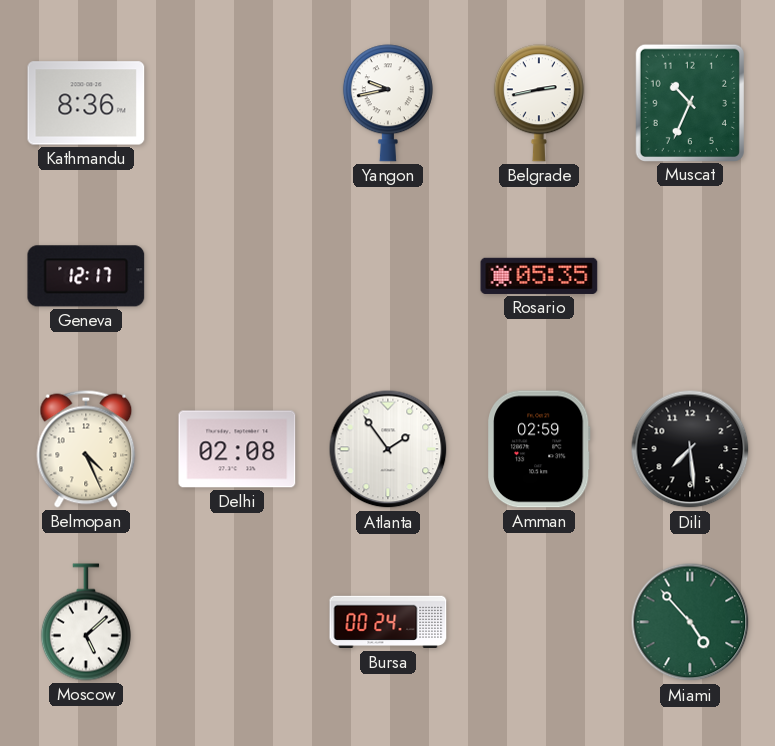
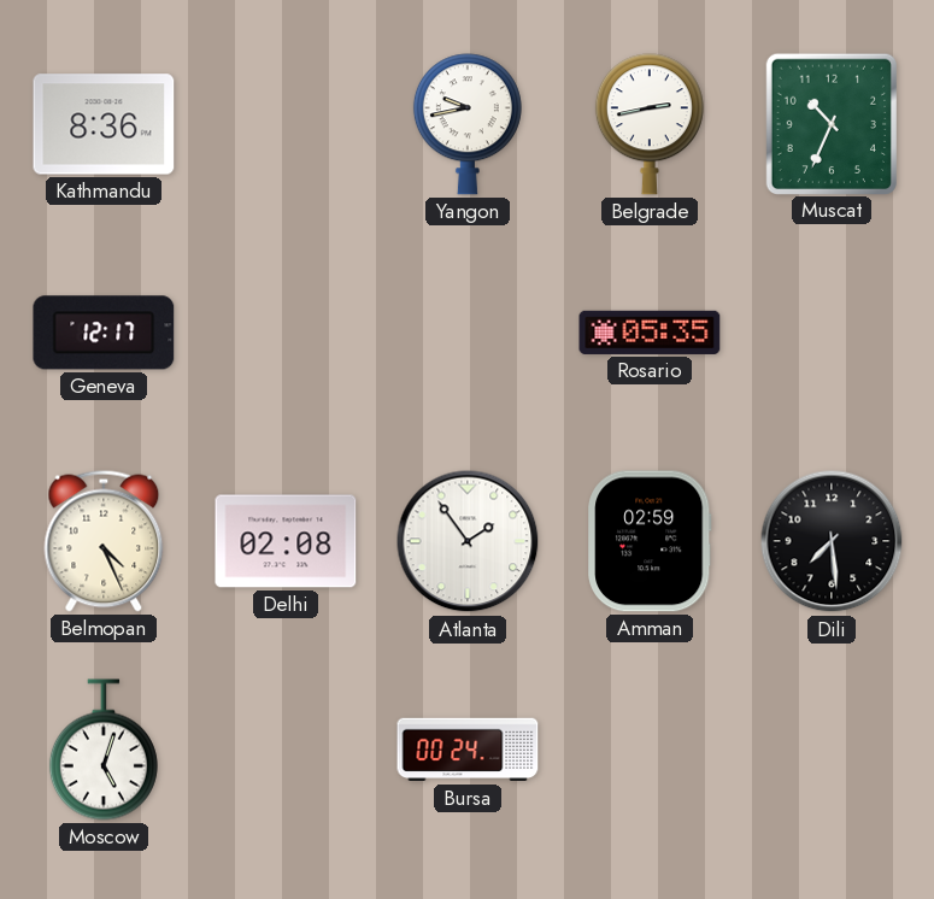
Moscow: 5:08 -> 5:03 (104, 750)
Miami: 4:53 -> none (690, 622)
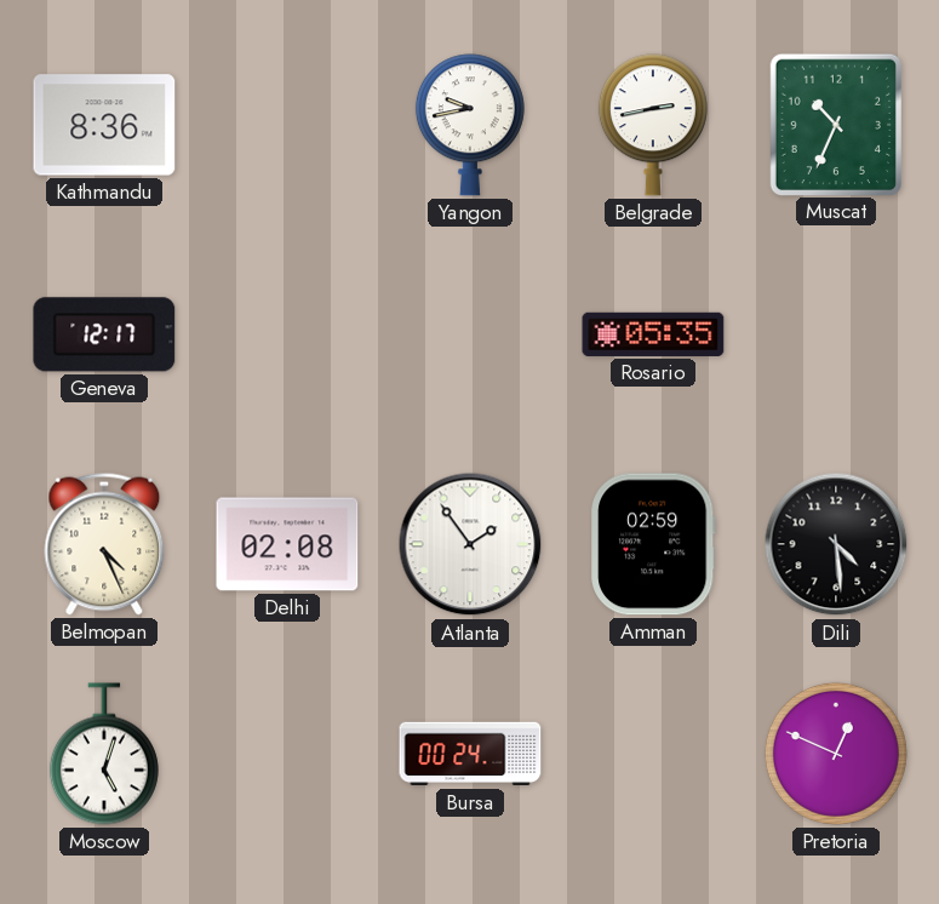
Dili: 7:29 -> 4:29 (836, 544)
Pretoria: none -> 12:49 (836, 754)
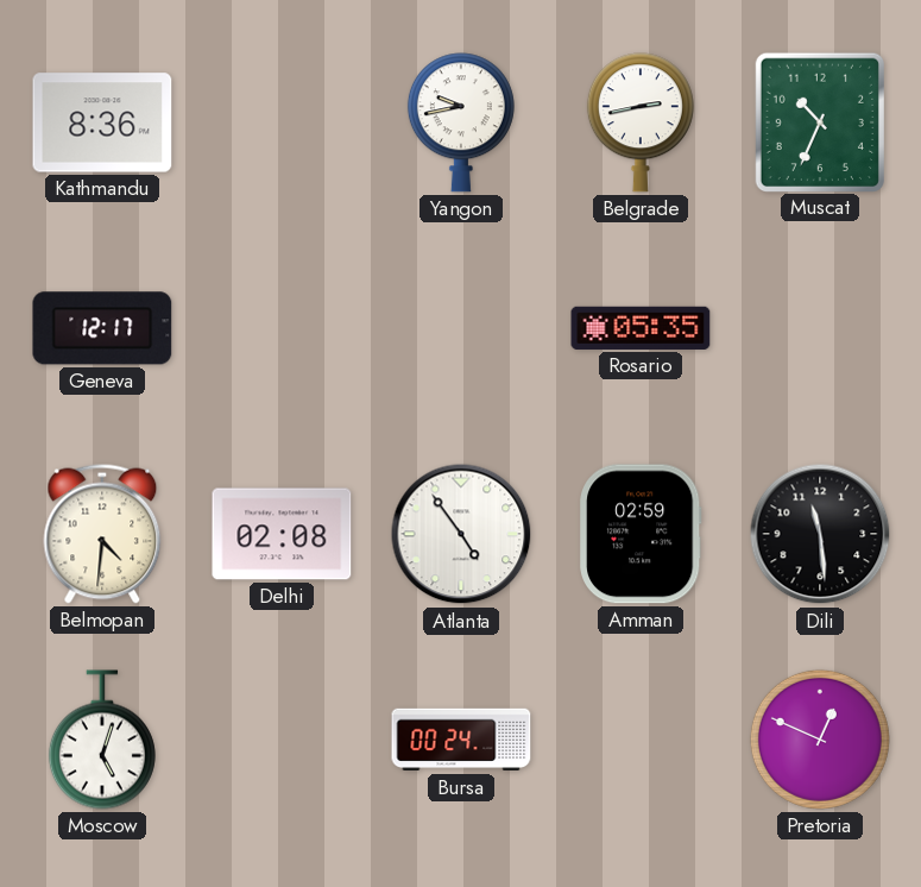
Belmopan: 4:26 -> 4:31 (102, 534)
Atlanta: 1:54 -> 4:54 (461, 534)
Dili: 4:29 -> 11:29 (820, 534)
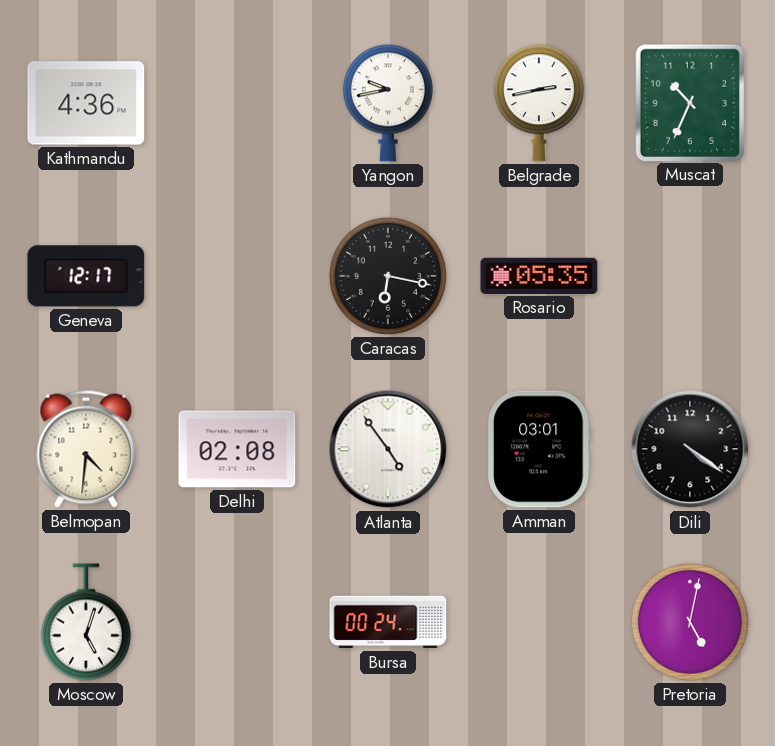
Kathmandu: 8:36 -> 4:36 (86, 103)
Caracas: none -> 6:17 (388, 276)
Amman: 02:59 -> 03:01 (539, 449)
Dili: 11:29 -> 4:21 (690, 449)
Pretoria: 12:49 -> 5:02 (690, 622)
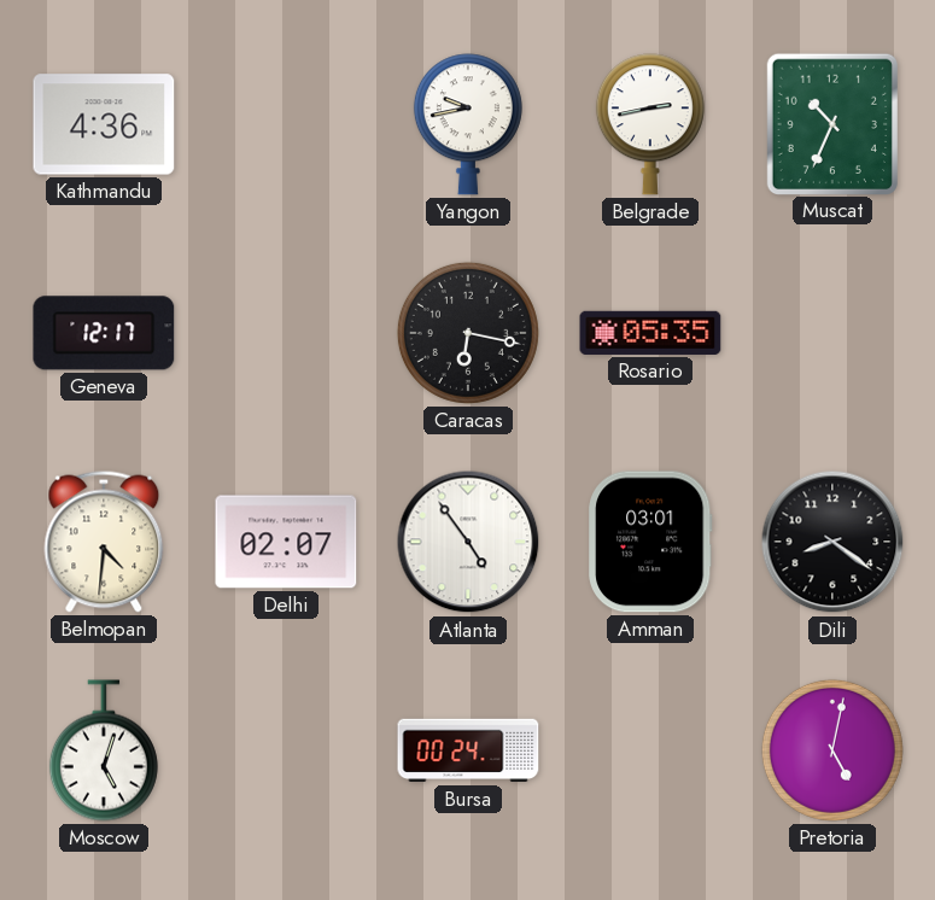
Delhi: 02:08 -> 02:07 (286, 542)
Dili: 4:21 -> 8:21 (832, 542)
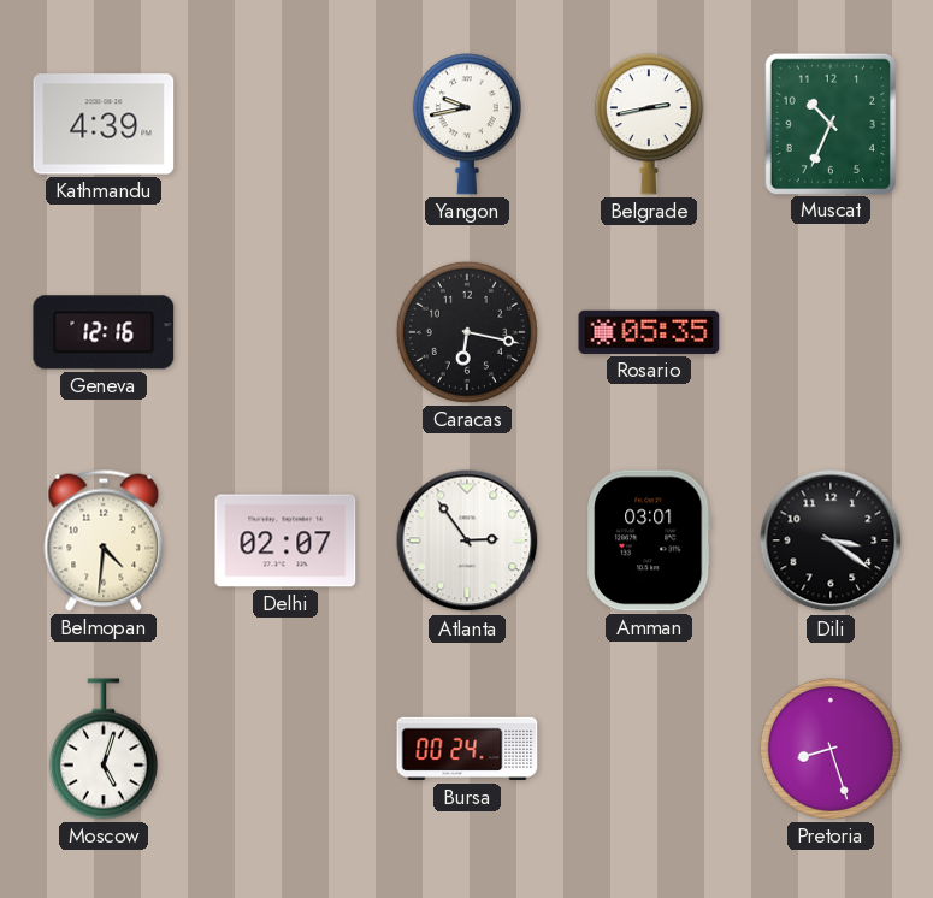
Kathmandu: 4:36 -> 4:39 (104, 124)
Geneva: 12:17 -> 12:16 (104, 332)
Atlanta: 4:54 -> 2:54 (467, 540)
Dili: 8:21 -> 3:21 (831, 540)
Pretoria: 5:02 -> 8:27 (831, 749)
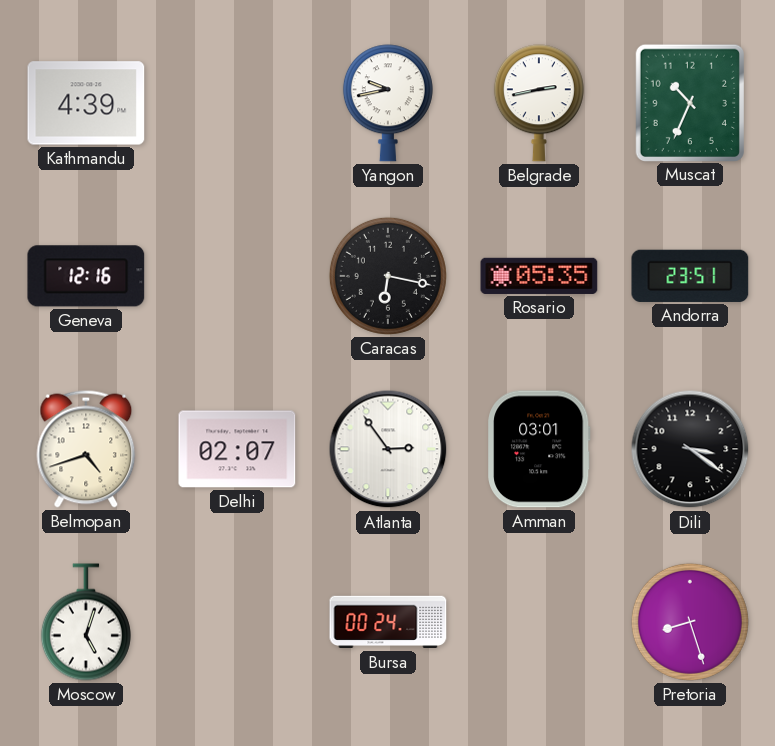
Andorra: none -> 23:51 (690, 276)
Belmopan: 4:31 -> 4:42 (86, 449)
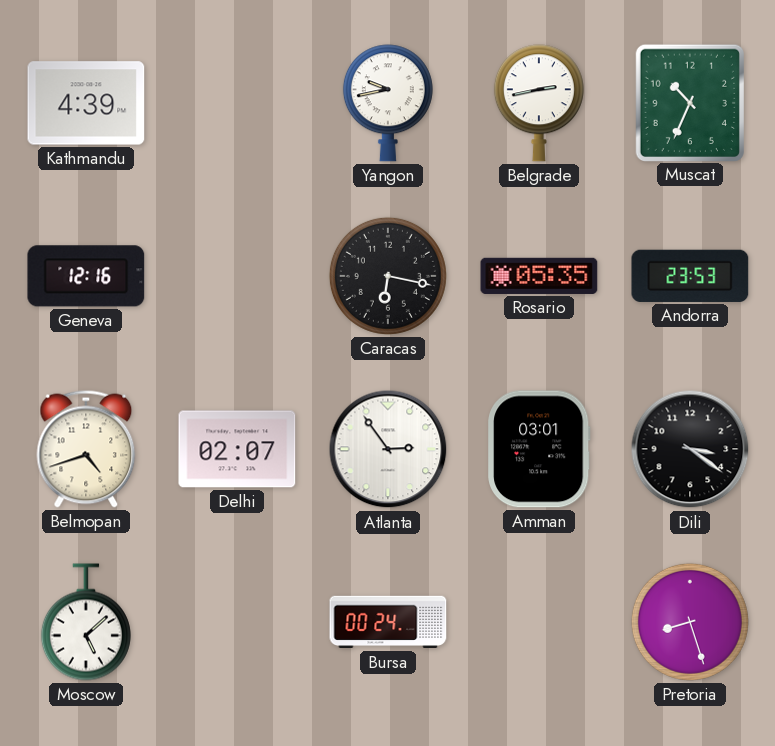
Andorra: 23:51 -> 23:53 (690, 276)
Moscow: 5:03 -> 5:08 (86, 622)
